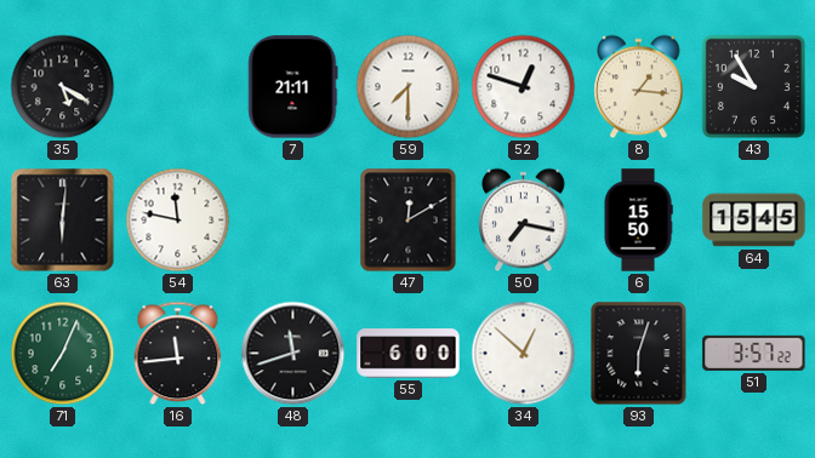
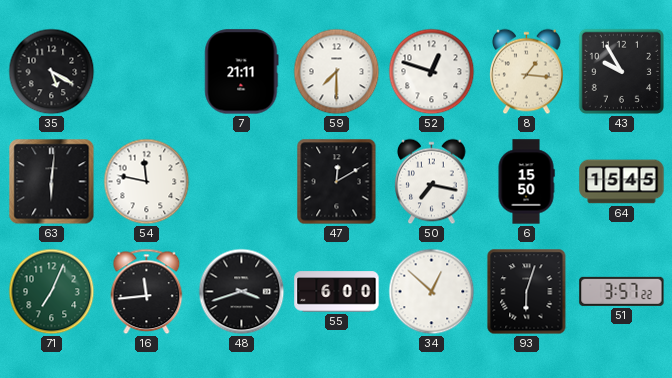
48: 11:42 -> 3:42 (242, 292)
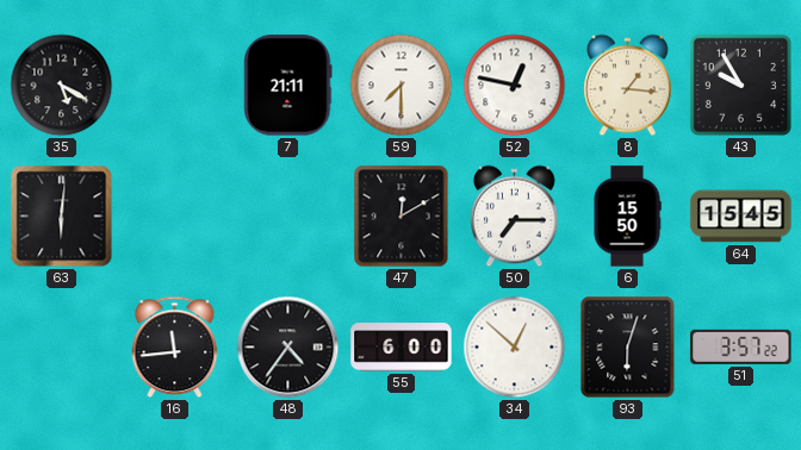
52: 12:48 -> 12:47 (515, 86)
54: 11:47 -> none (147, 182)
50: 7:17 -> 7:15 (515, 217)
71: 7:04 -> none (52, 292)
48: 3:42 -> 4:36 (288, 348)
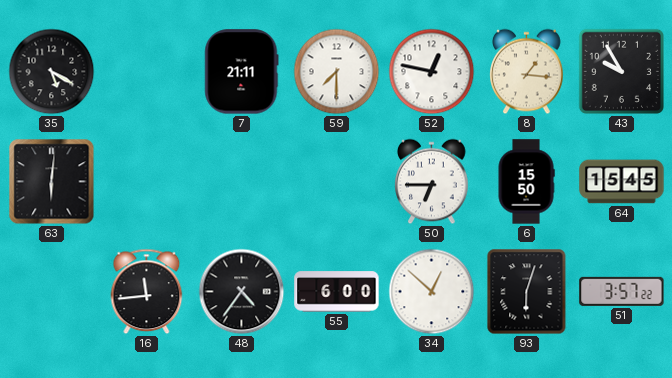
47: 12:10 -> none (402, 217)
50: 7:15 -> 6:45 (432, 182)
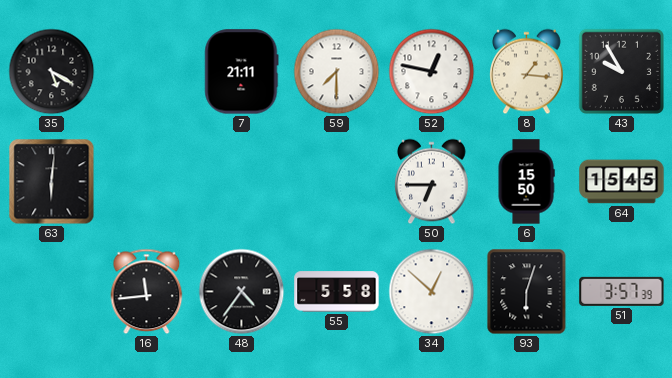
55: 6:00 -> 5:58 (337, 292)
51: 3:57:22 -> 3:57:39 (622, 291)
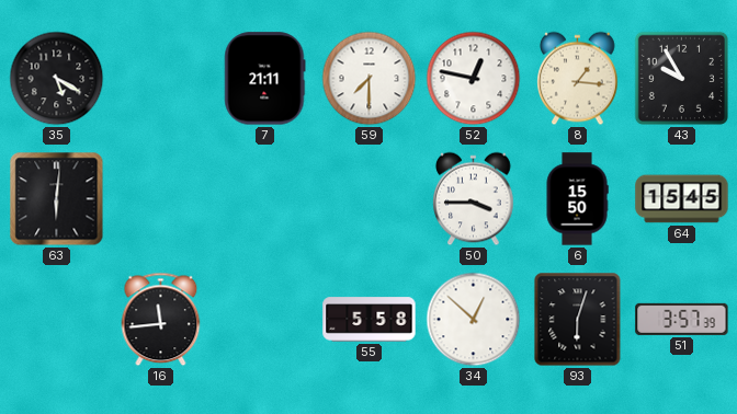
50: 6:45 -> 3:45 (474, 199)
48: 4:36 -> none (242, 292)
